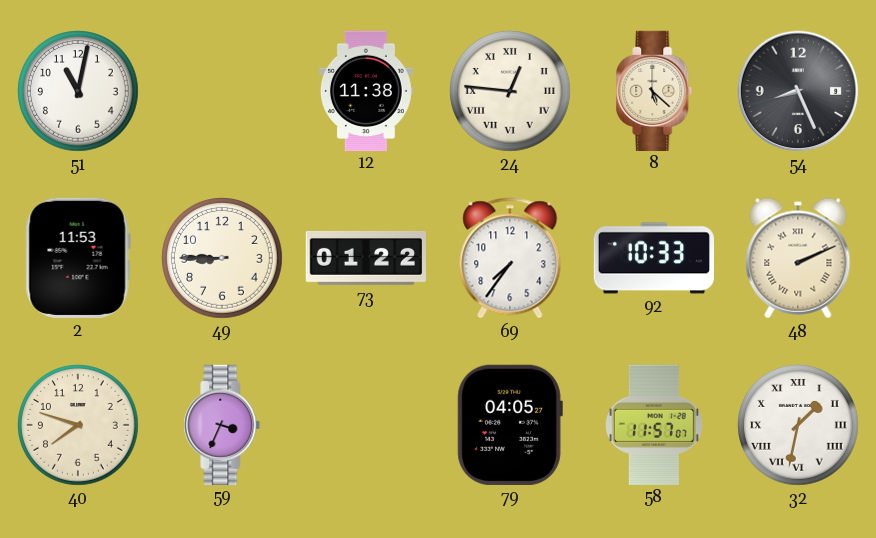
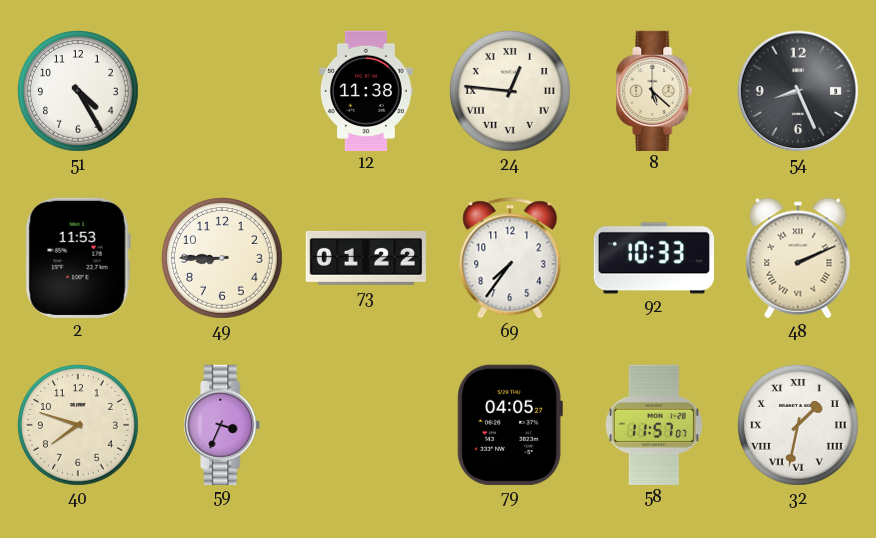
51: 11:02 -> 4:25 (79, 92)
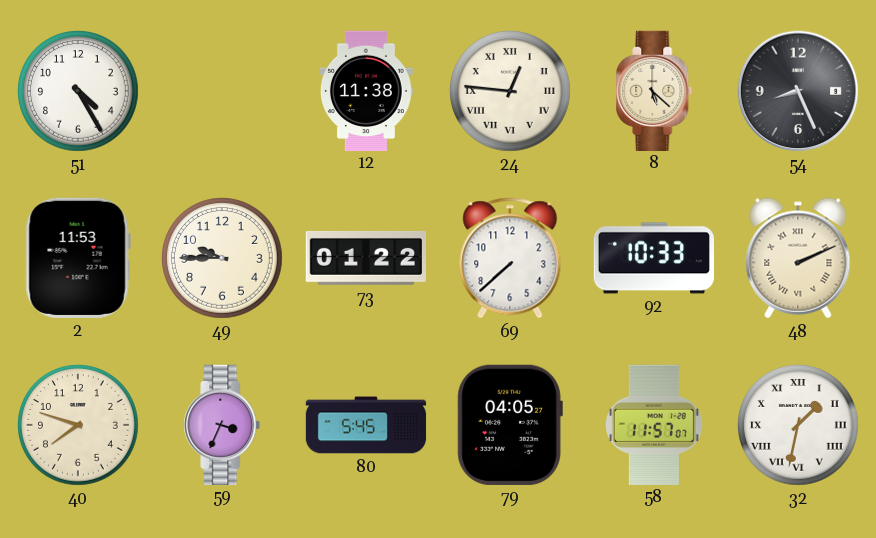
49: 8:45 -> 9:45 (223, 259)
69: 7:36 -> 7:38 (510, 258)
80: none -> 5:45 (366, 425)
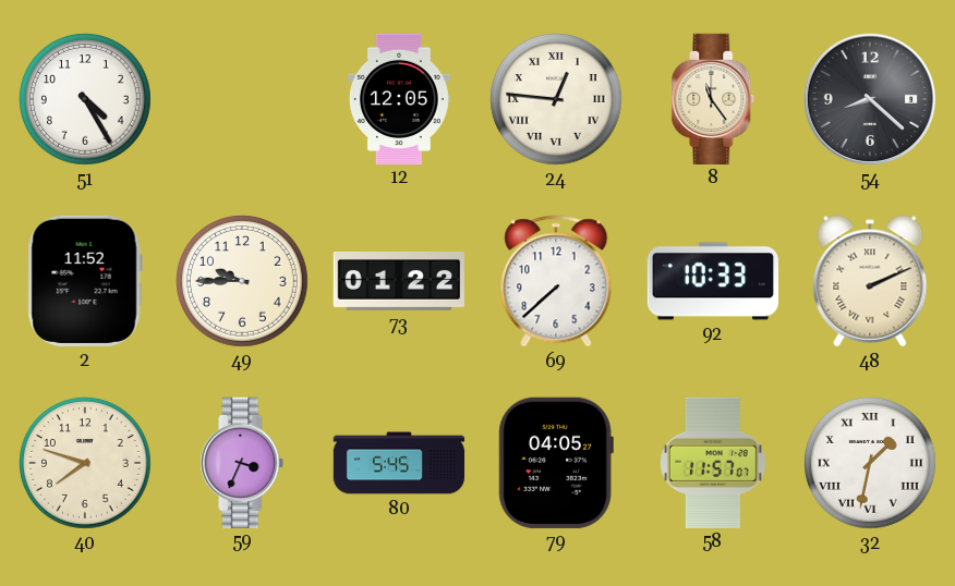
12: 11:38 -> 12:05 (399, 98)
8: 5:22 -> 11:24 (713, 98)
54: 8:26 -> 8:22 (870, 99)
2: 11:53 -> 11:52 (85, 281)
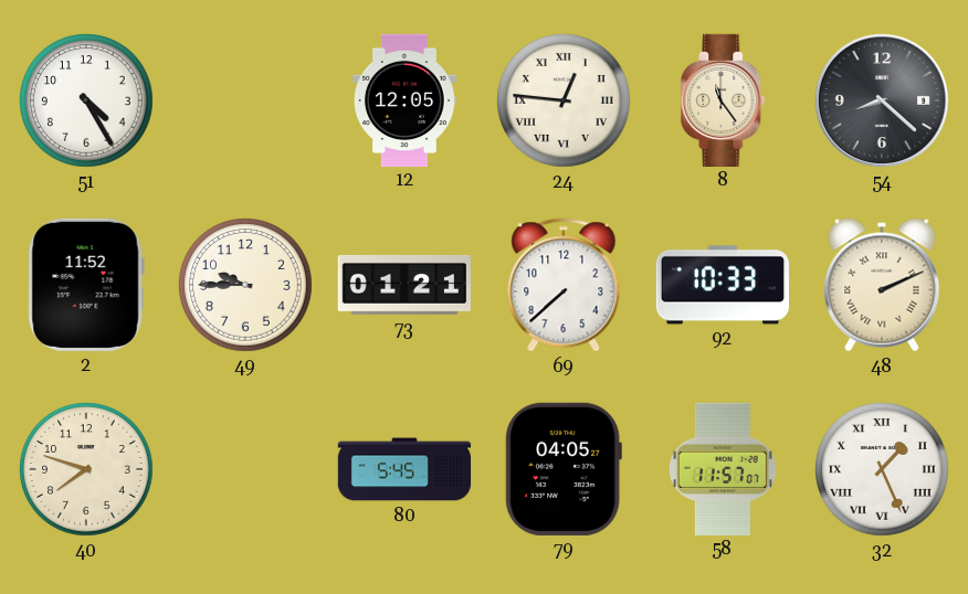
73: 01:22 -> 01:21 (403, 285)
59: 3:34 -> none (242, 462)
32: 1:32 -> 1:26 (883, 470)
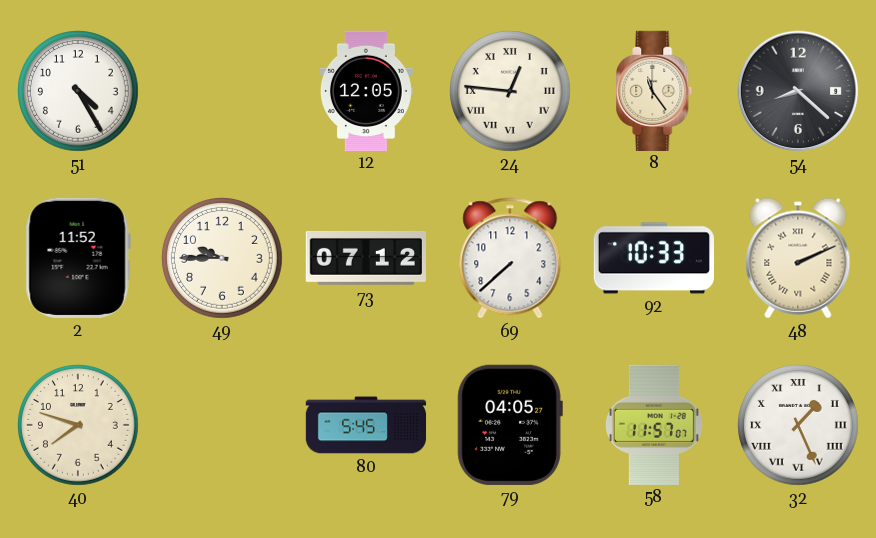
73: 01:21 -> 07:12 (365, 258)
